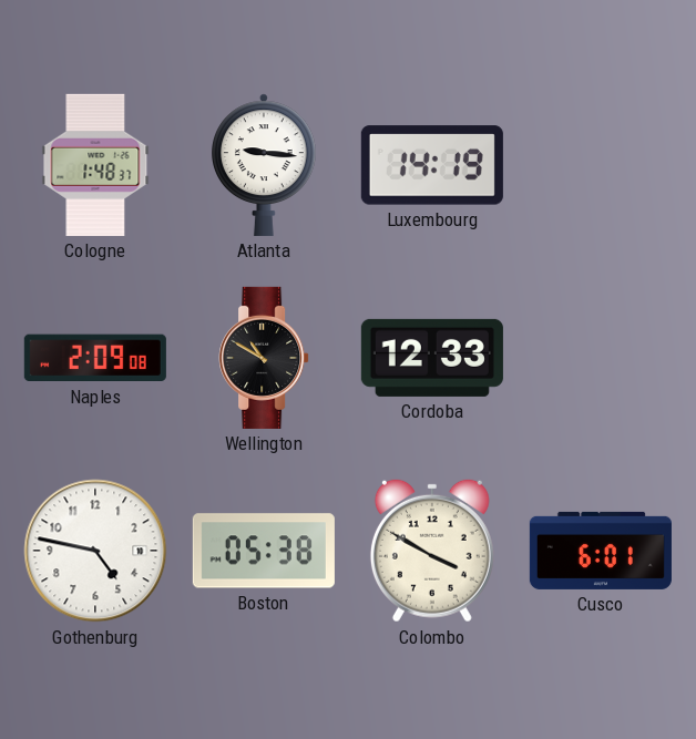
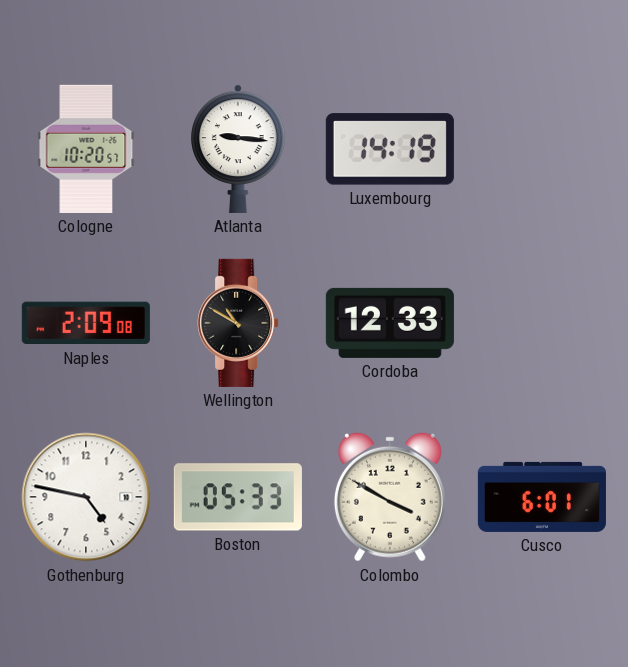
Cologne: 1:48 -> 10:20 (86, 149)
Boston: 05:38 -> 05:33 (238, 497)
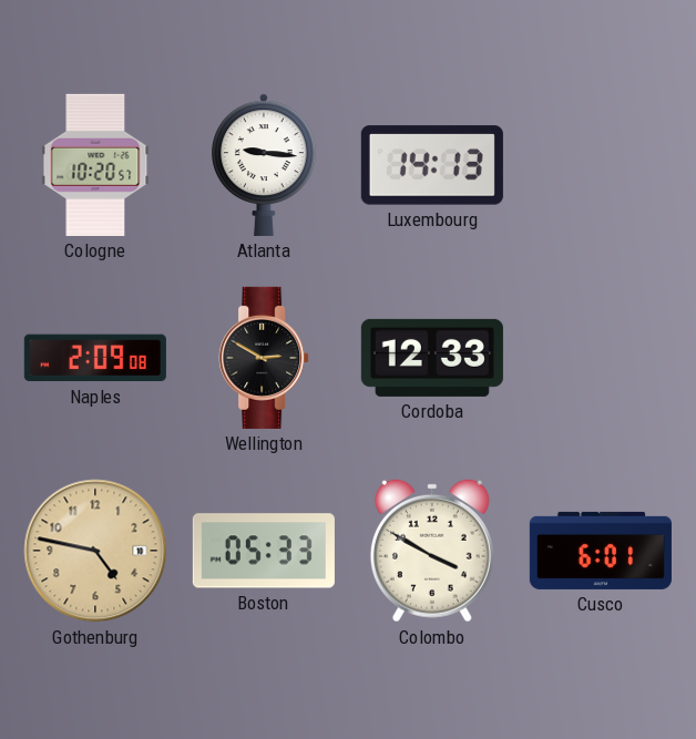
Luxembourg: 14:19 -> 14:13 (432, 165)
Wellington: 10:50 -> 2:50 (264, 358)
Gothenburg dial: white -> champagne (95, 551)
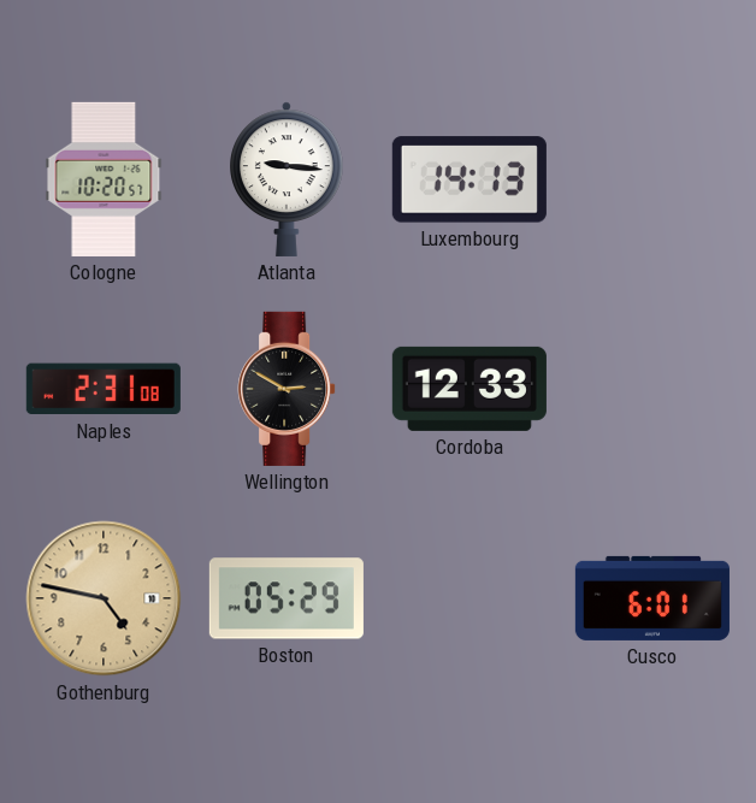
Naples: 2:09 -> 2:31 (104, 389)
Boston: 05:33 -> 05:29 (287, 598)
Colombo: 3:50 -> none (432, 551)
